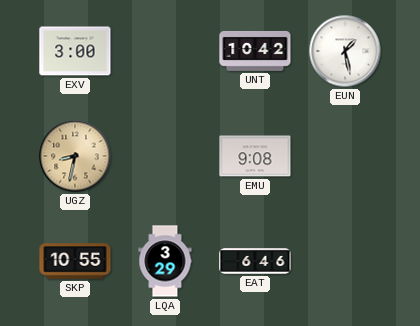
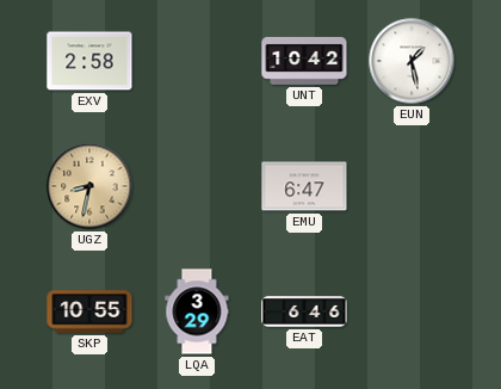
EXV: 3:00 -> 2:58 (89, 61)
EMU: 9:08 -> 6:47 (304, 186)
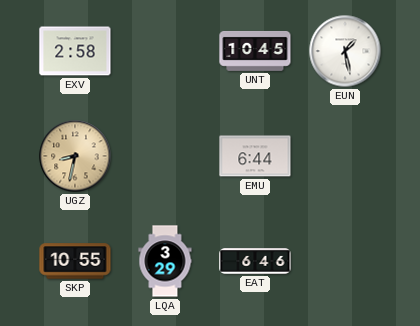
UNT: 10:42 -> 10:45 (255, 51)
EMU: 6:47 -> 6:44 (255, 156)
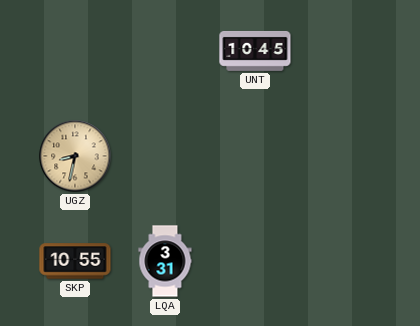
EXV: 2:58 -> none (75, 51)
EUN: 1:28 -> none (345, 51)
EMU: 6:44 -> none (255, 156)
LQA: 3:29 -> 3:31 (165, 261)
EAT: 6:46 -> none (255, 261)
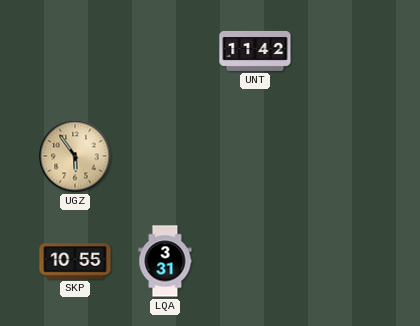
UNT: 10:45 -> 11:42 (255, 51)
UGZ: 8:32 -> 5:54 (75, 156)
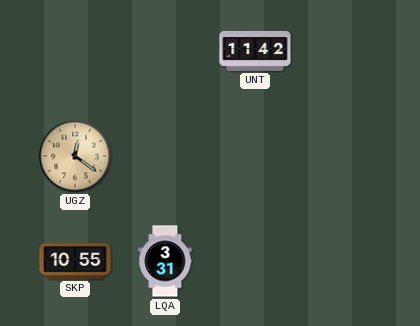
UGZ: 5:54 -> 12:21 (75, 156)
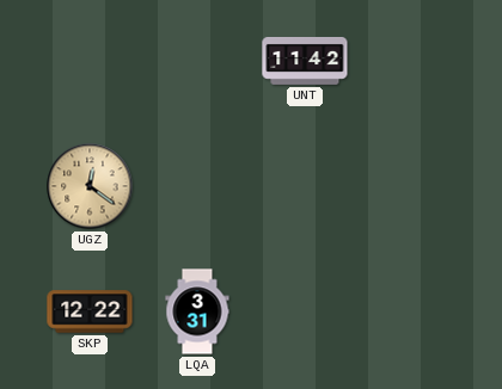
SKP: 10:55 -> 12:22 (90, 311)
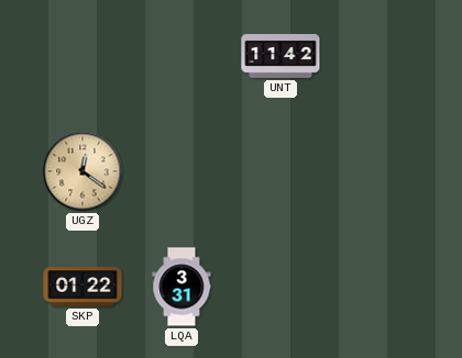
SKP: 12:22 -> 01:22 (82, 287)
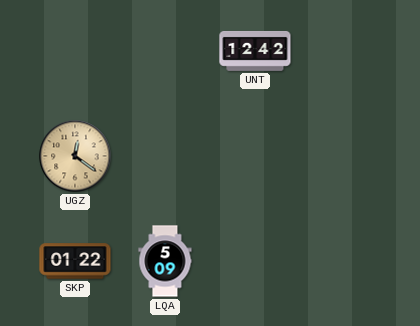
UNT: 11:42 -> 12:42 (255, 51)
LQA: 3:31 -> 5:09 (165, 261)
